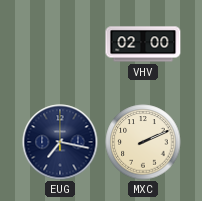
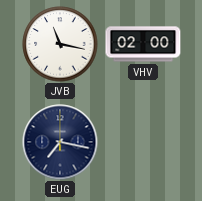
JVB: none -> 11:17 (60, 44)
MXC: 2:11 -> none (143, 142)
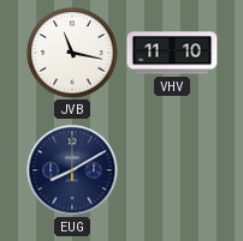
VHV: 02:00 -> 11:10 (172, 53)
EUG: 7:17 -> 8:10 (72, 170)
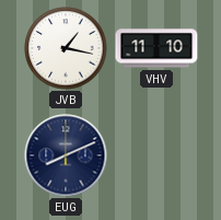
JVB: 11:17 -> 1:17 (66, 48)
EUG: 8:10 -> 8:11 (66, 155)
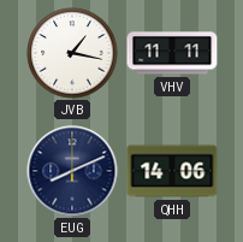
VHV: 11:10 -> 11:11 (172, 53)
QHH: none -> 14:06 (172, 171)
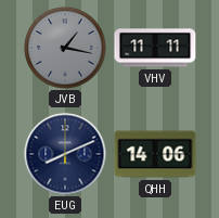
JVB dial: white -> grey (65, 48)
